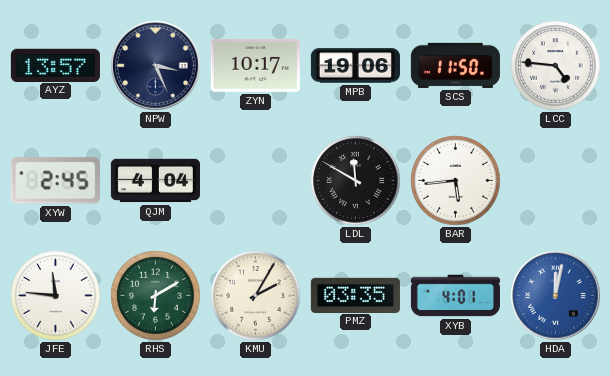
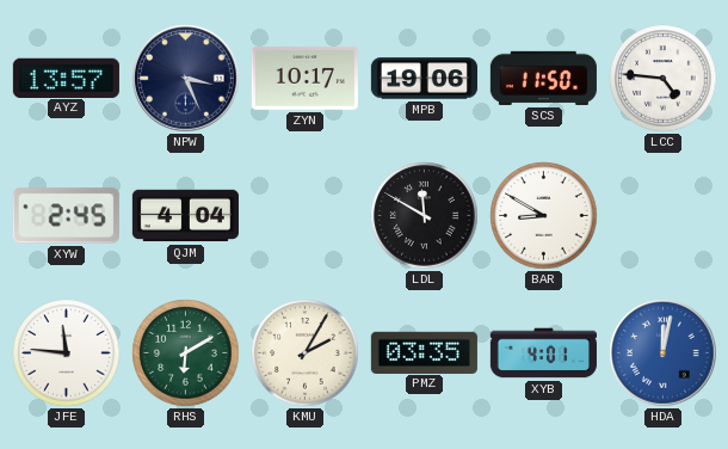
BAR: 5:44 -> 8:50 (544, 216)
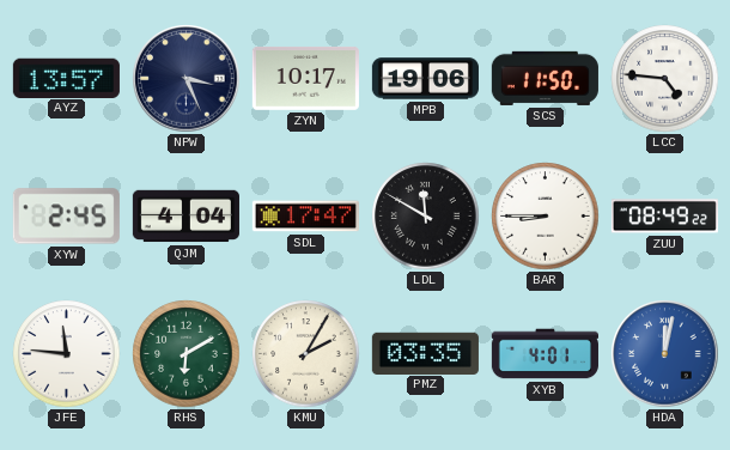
SDL: none -> 17:47 (305, 217)
BAR: 8:50 -> 8:45 (546, 217)
ZUU: none -> 08:49 (664, 217)
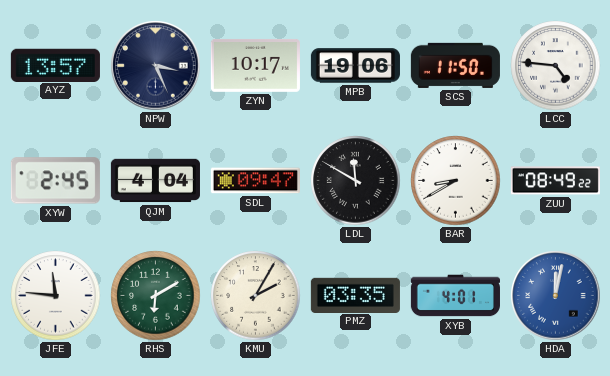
SDL: 17:47 -> 09:47 (255, 181)
BAR: 8:45 -> 8:40 (456, 181)
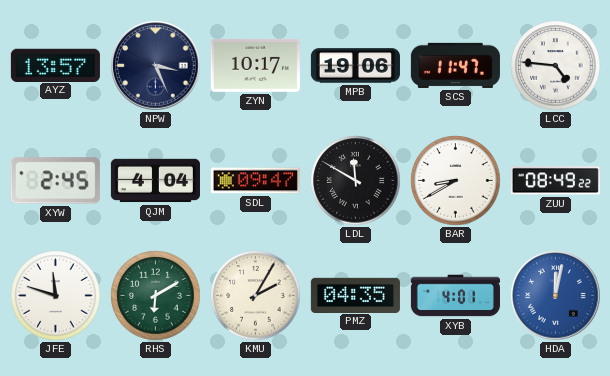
SCS: 11:50 -> 11:47 (455, 65)
JFE: 11:46 -> 11:48 (56, 296)
PMZ: 03:35 -> 04:35 (355, 295)
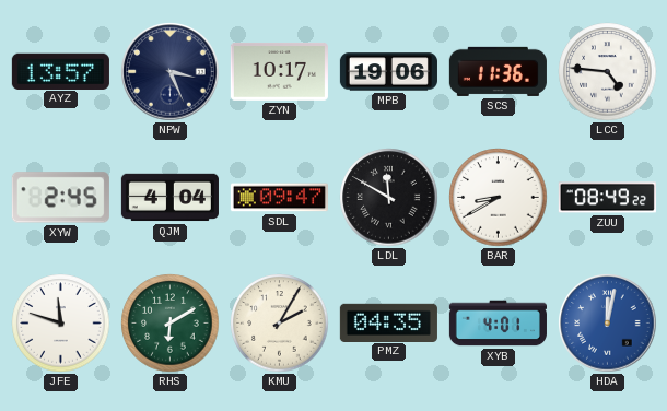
SCS: 11:47 -> 11:36 (498, 71)
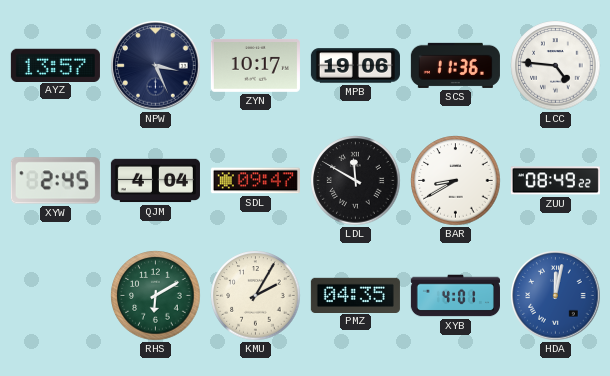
JFE: 11:48 -> none (61, 324)
